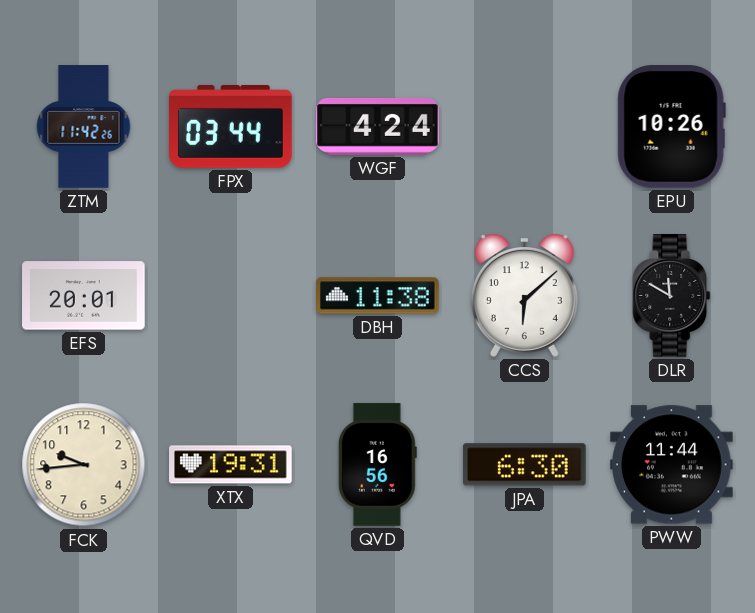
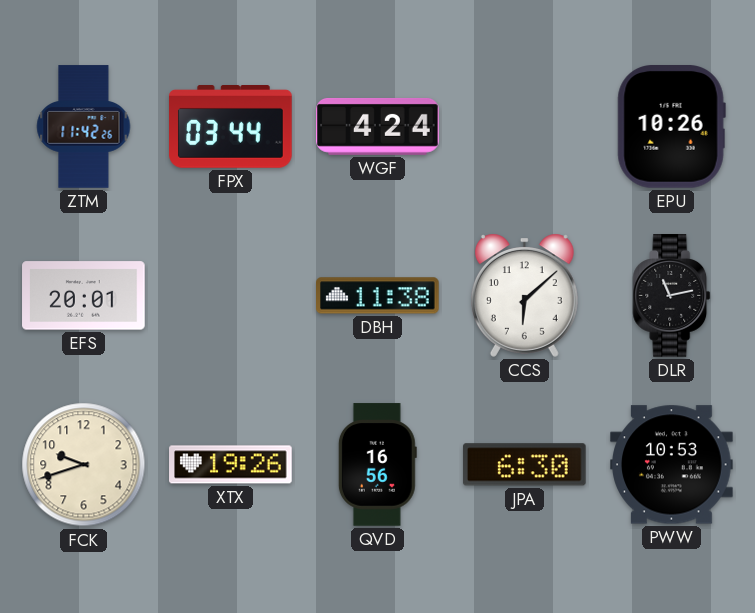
DLR: 11:50 -> 11:13 (672, 296)
FCK: 9:44 -> 9:42 (84, 465)
XTX: 19:31 -> 19:26 (231, 465)
PWW: 11:44 -> 10:53 (672, 465)
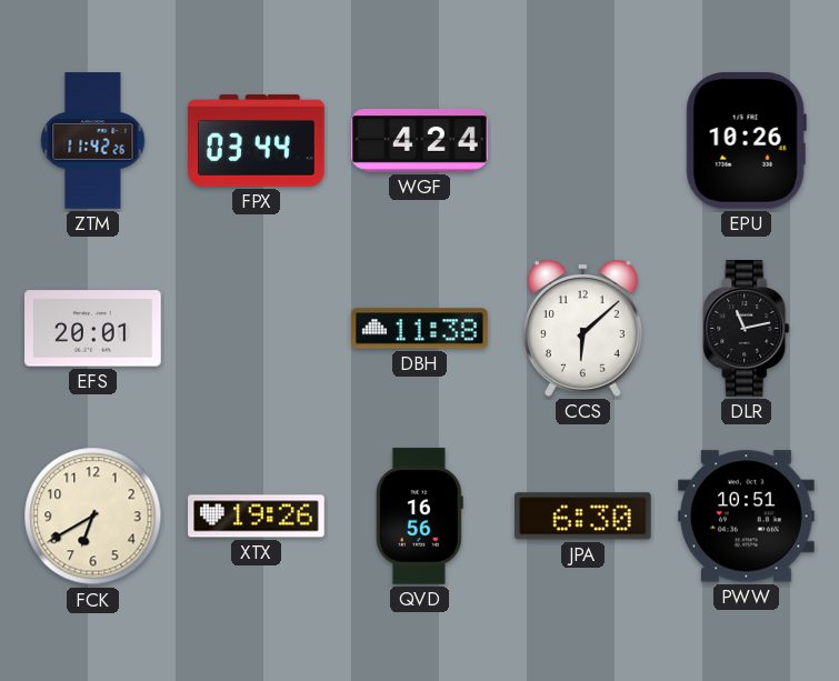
FCK: 9:42 -> 6:40 (93, 517)
PWW: 10:53 -> 10:51 (747, 517)
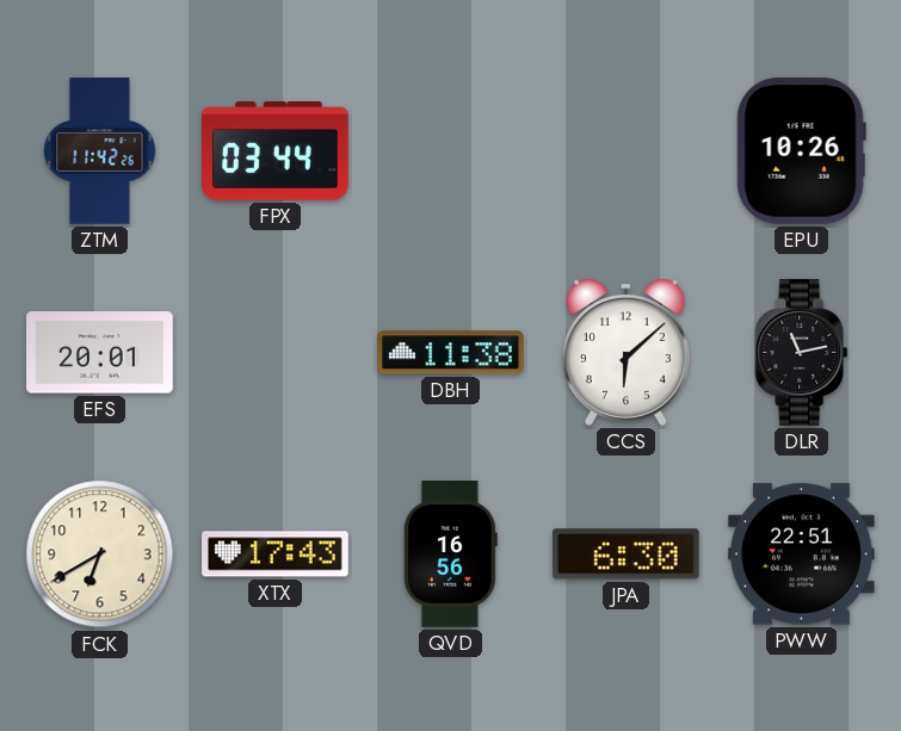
WGF: 4:24 -> none (420, 140)
XTX: 19:26 -> 17:43 (276, 555)
PWW: 10:51 -> 22:51 (802, 555)
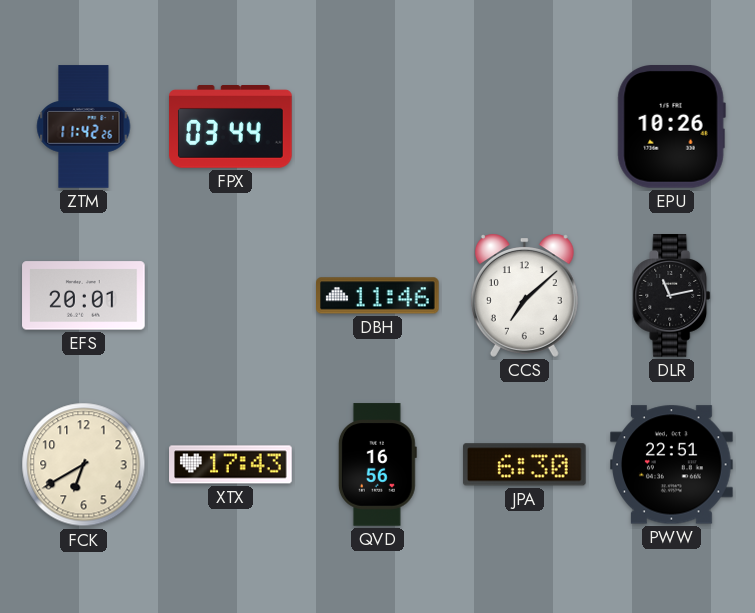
DBH: 11:38 -> 11:46 (378, 296)
CCS: 6:08 -> 7:08 (524, 295)
